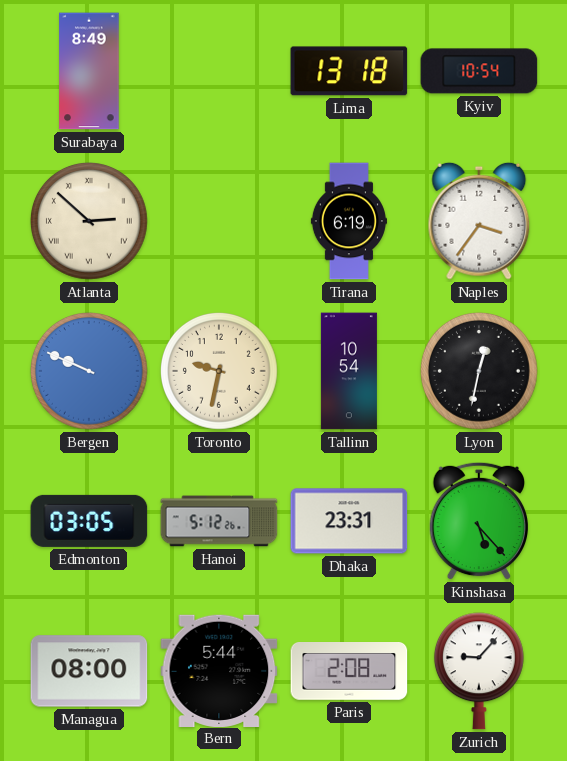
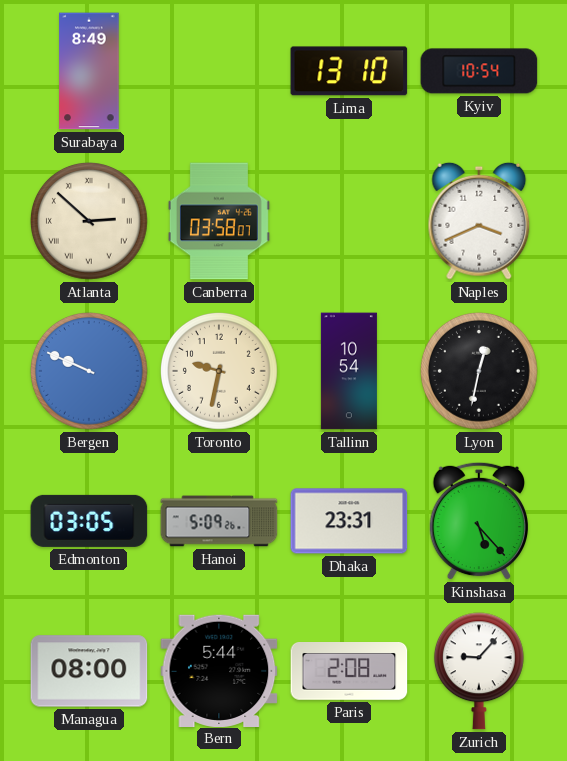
Lima: 13:18 -> 13:10 (349, 71)
Canberra: none -> 03:58 (219, 221)
Tirana: 6:19 -> none (349, 221)
Naples: 3:36 -> 3:41 (479, 221)
Hanoi: 5:12 -> 5:09 (219, 521)
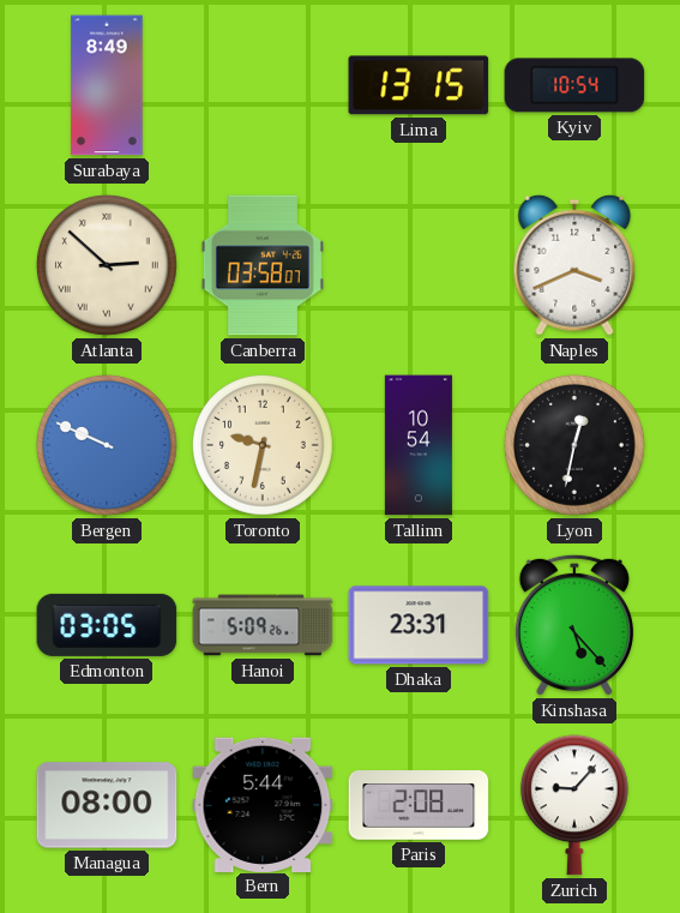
Lima: 13:10 -> 13:15 (419, 85)
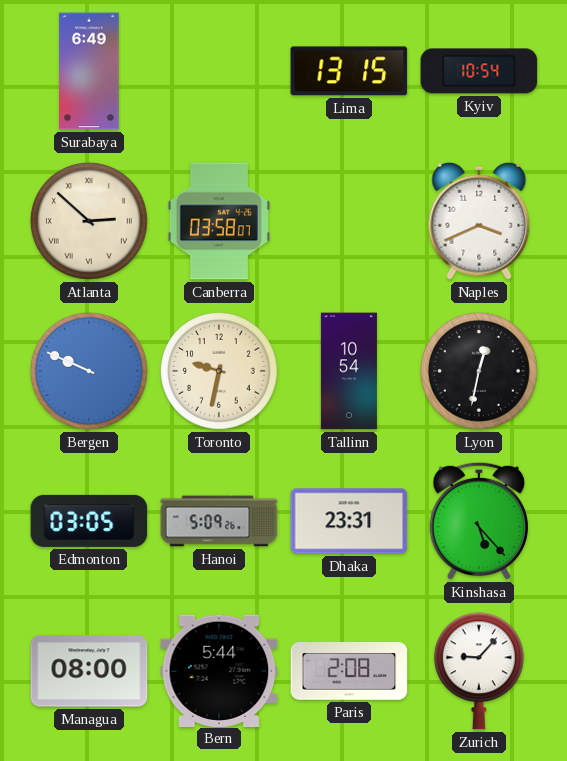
Surabaya: 8:49 -> 6:49 (89, 71)
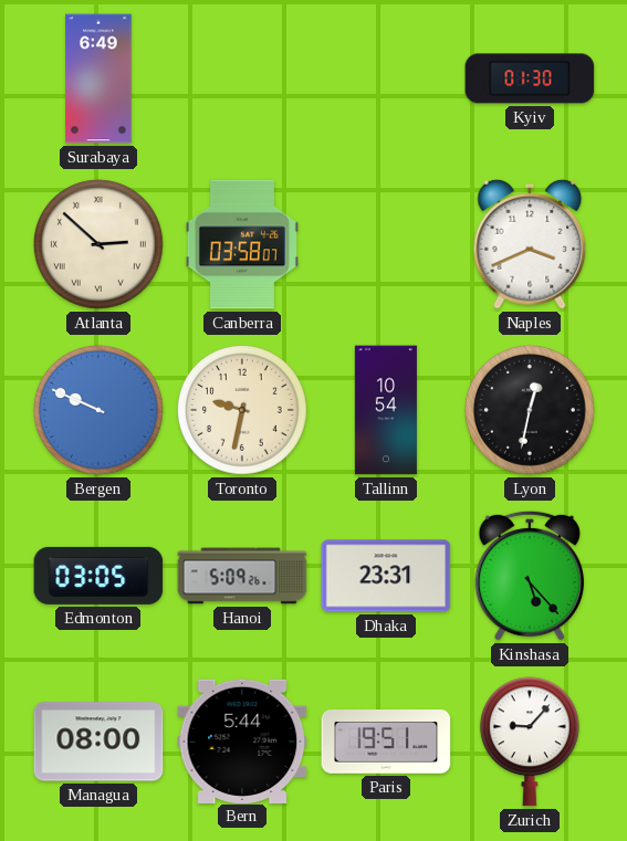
Lima: 13:15 -> none (349, 71)
Kyiv: 10:54 -> 01:30 (530, 78)
Paris: 2:08 -> 19:51 (386, 743)
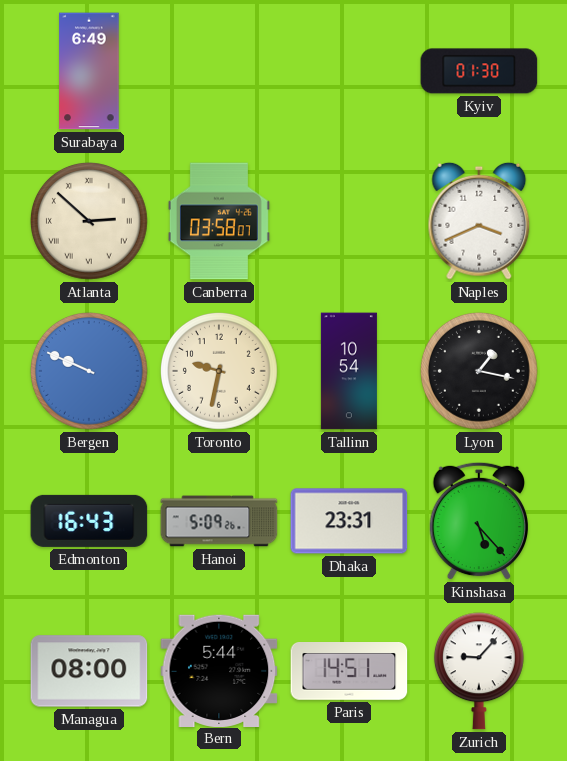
Lyon: 12:32 -> 1:17 (479, 371)
Edmonton: 03:05 -> 16:43 (89, 521)
Paris: 19:51 -> 14:51 (349, 672)
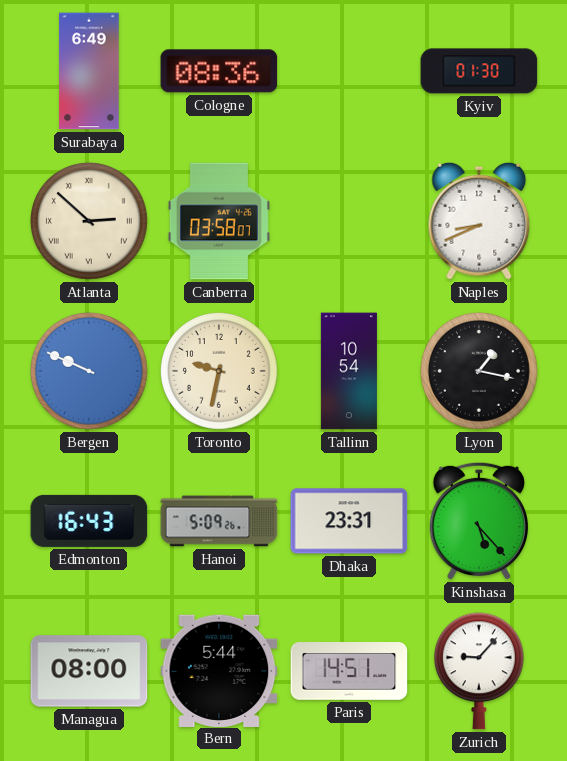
Cologne: none -> 08:36 (219, 71)
Naples: 3:41 -> 8:41 (479, 221)
